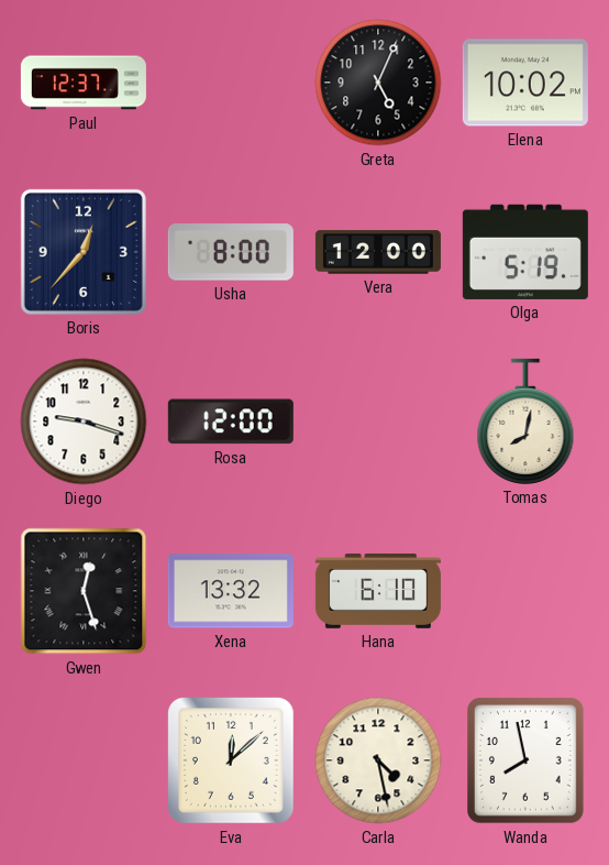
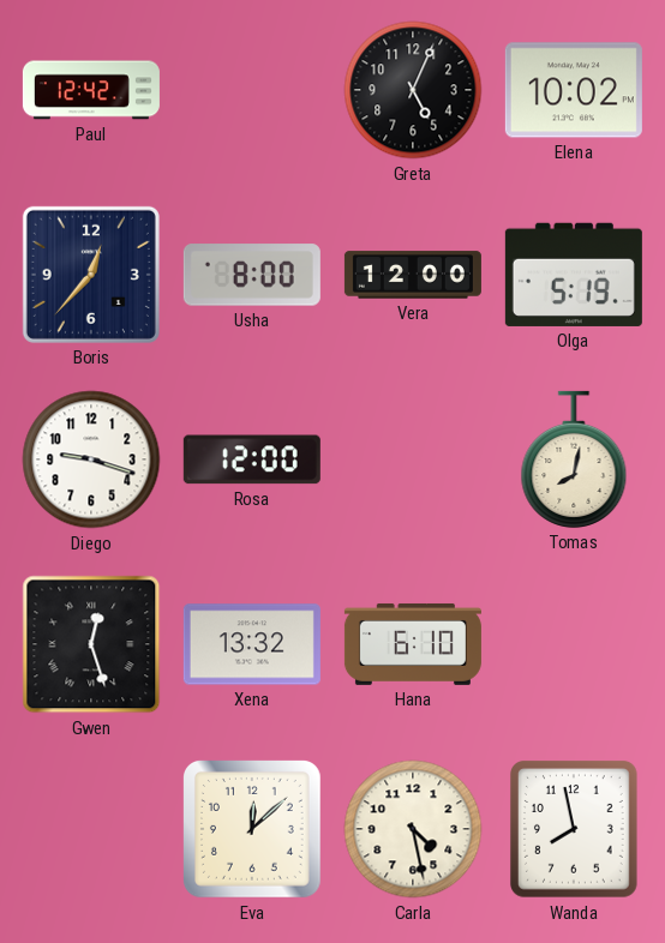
Paul: 12:37 -> 12:42 (91, 90)
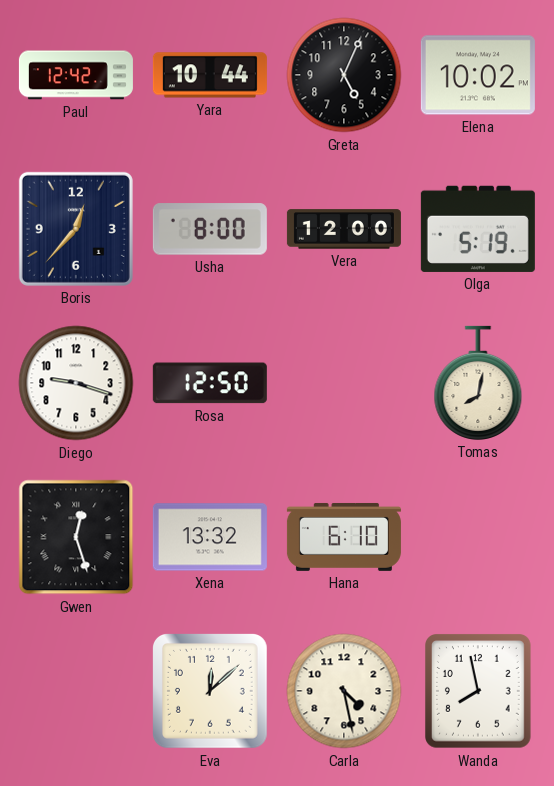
Yara: none -> 10:44 (210, 75)
Rosa: 12:00 -> 12:50 (210, 383)
